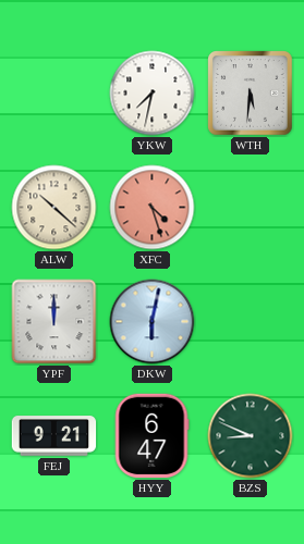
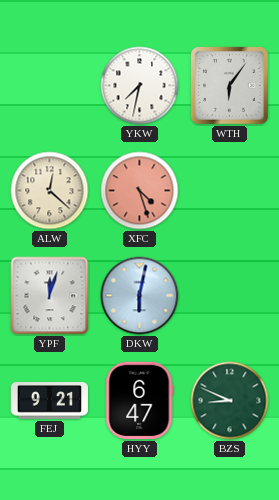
WTH: 5:31 -> 6:06 (230, 86)
ALW: 10:22 -> 12:22 (50, 191)
YPF: 12:00 -> 12:03 (50, 296)
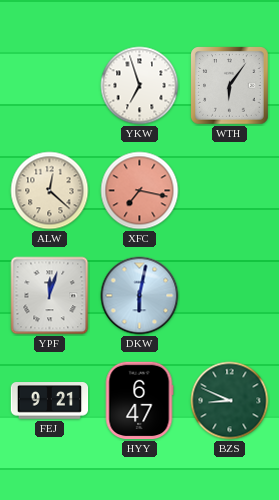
YKW: 7:32 -> 6:57 (140, 86)
XFC: 4:27 -> 7:17 (140, 191)
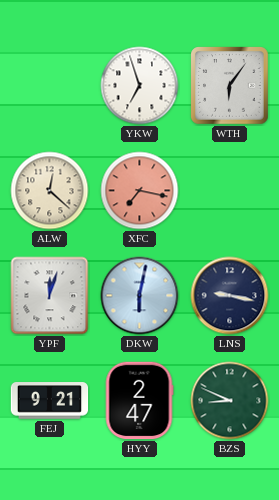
LNS: none -> 9:17 (230, 296)
HYY: 6:47 -> 2:47 (139, 401)
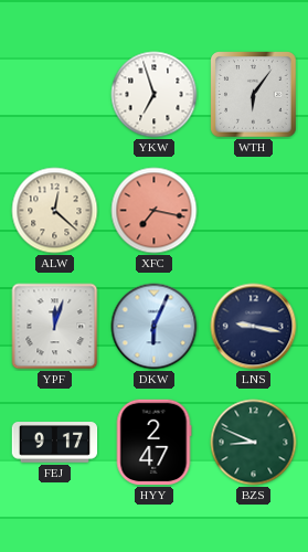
DKW: 6:02 -> 6:04 (155, 327)
FEJ: 9:21 -> 9:17 (55, 443)
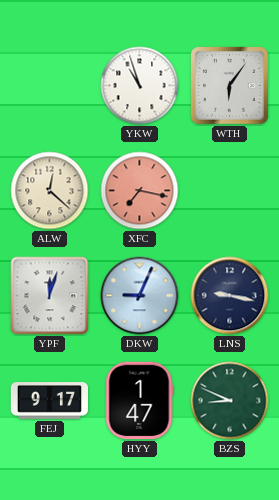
YKW: 6:57 -> 10:57 (140, 86)
DKW: 6:04 -> 9:04 (140, 296)
HYY: 2:47 -> 1:47 (139, 401)
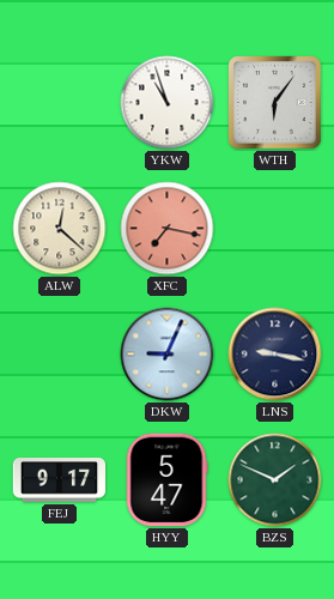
YPF: 12:03 -> none (50, 296)
HYY: 1:47 -> 5:47 (166, 480)
BZS: 8:49 -> 1:49 (275, 480)
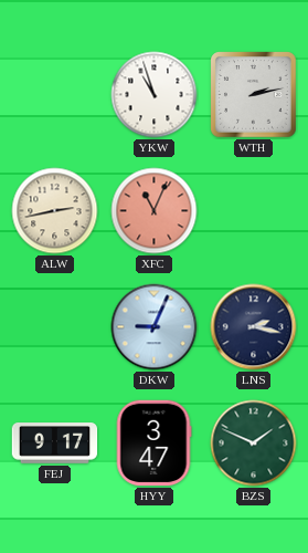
WTH: 6:06 -> 2:13 (254, 95)
ALW: 12:22 -> 2:43 (55, 211)
XFC: 7:17 -> 11:04 (155, 211)
LNS: 9:17 -> 2:17 (254, 327)
HYY: 5:47 -> 3:47 (153, 444)
